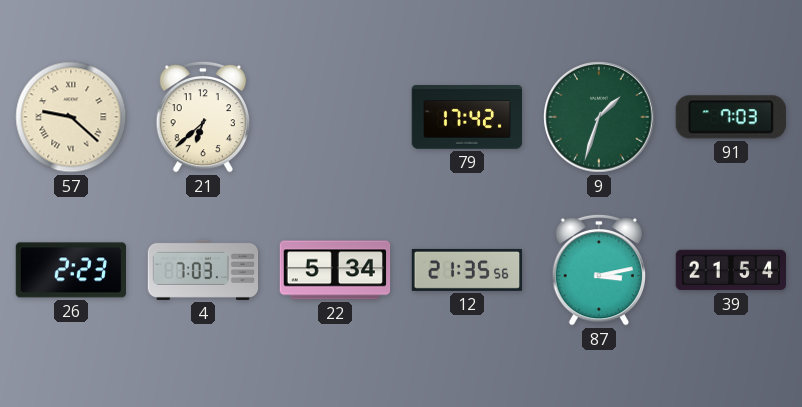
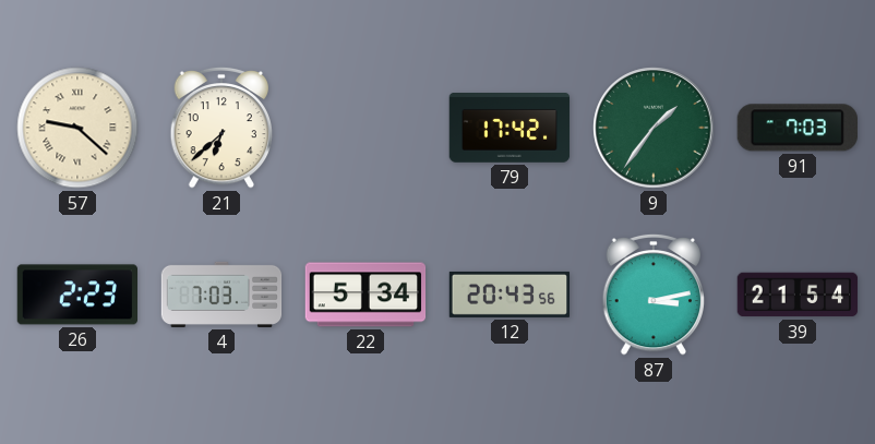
9: 1:33 -> 1:36 (654, 128)
12: 21:35 -> 20:43 (510, 295)
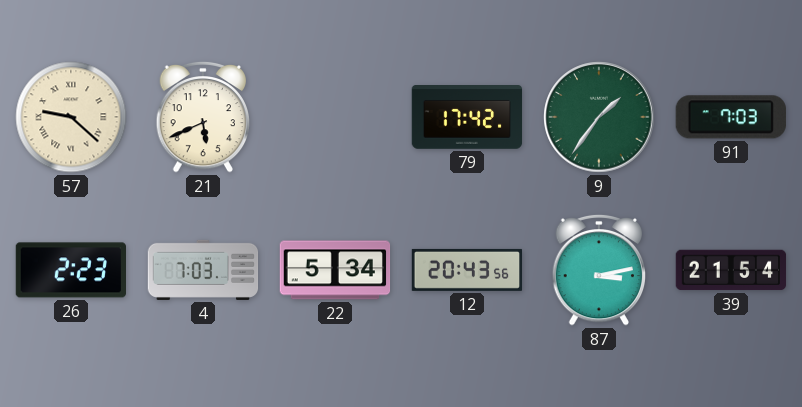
21: 6:38 -> 5:41 (203, 117)
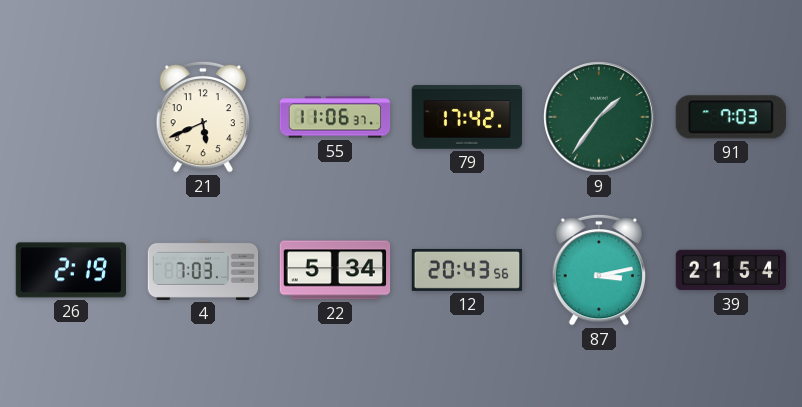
57: 9:22 -> none (71, 117)
55: none -> 11:06 (335, 117)
26: 2:23 -> 2:19 (70, 270)
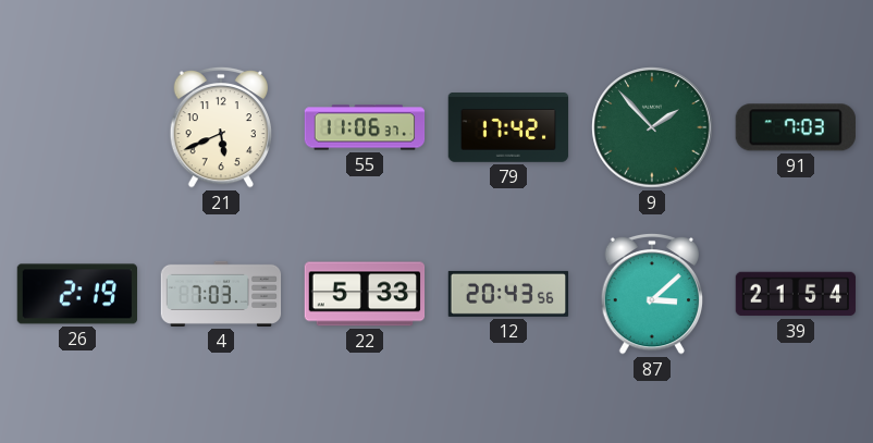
9: 1:36 -> 1:53 (652, 127)
22: 5:34 -> 5:33 (365, 294)
87: 3:13 -> 3:08 (652, 294)
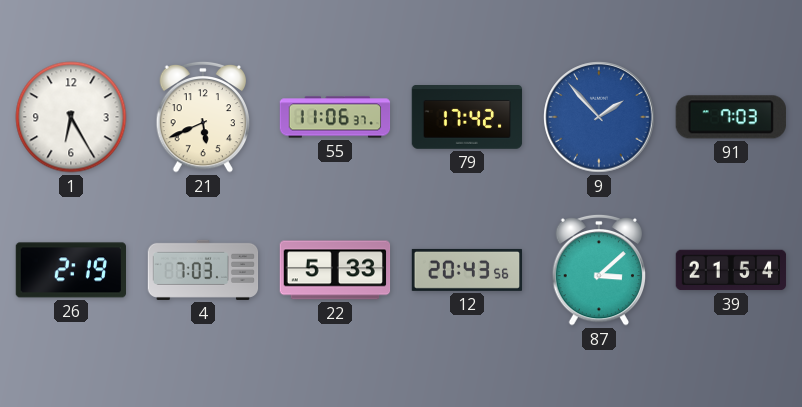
1: none -> 6:25 (71, 117)
9 dial: green -> blue (599, 117)
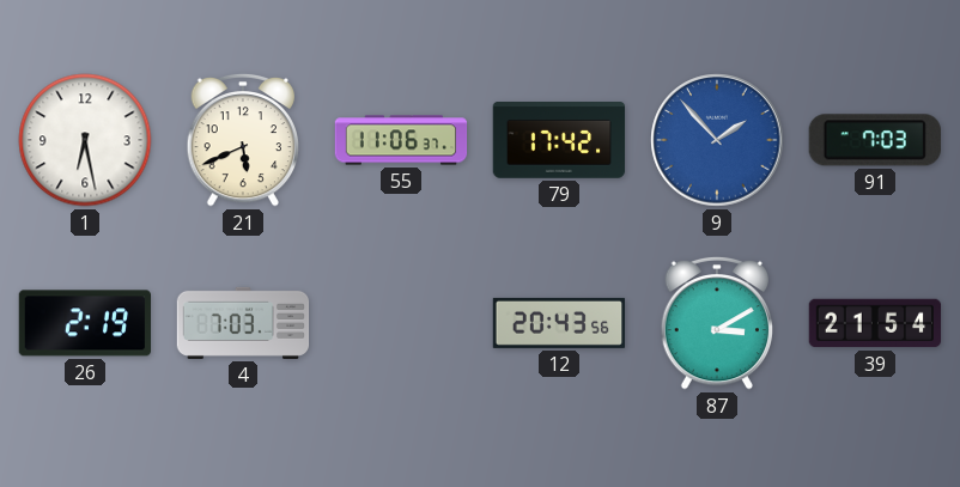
1: 6:25 -> 6:28 (85, 140)
22: 5:33 -> none (335, 270)
87: 3:08 -> 3:10 (717, 323)
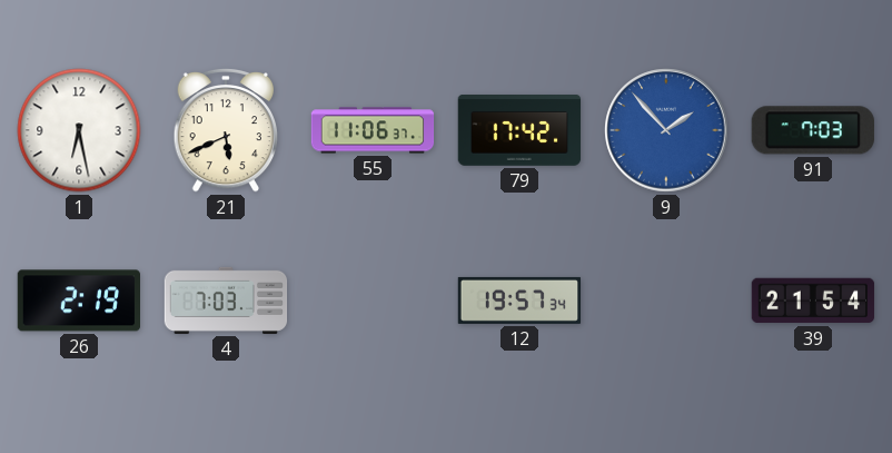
12: 20:43 -> 19:57 (519, 301)
87: 3:10 -> none (717, 323)
